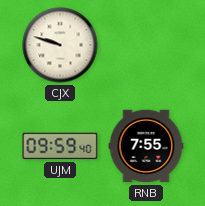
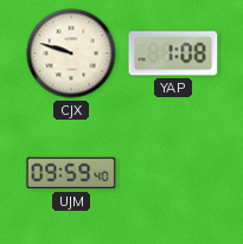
YAP: none -> 1:08 (173, 53)
RNB: 7:55 -> none (146, 146)
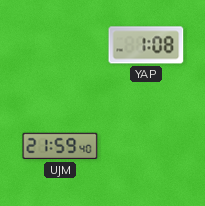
CJX: 9:48 -> none (71, 53)
UJM: 09:59 -> 21:59 (60, 146)
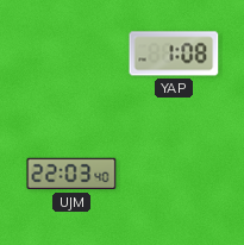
UJM: 21:59 -> 22:03 (71, 174)
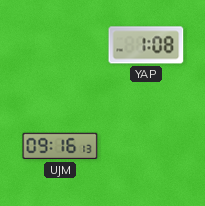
UJM: 22:03 -> 09:16 (60, 146)
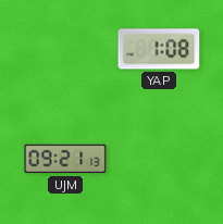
UJM: 09:16 -> 09:21 (65, 159)
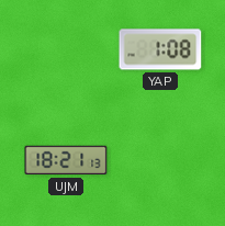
UJM: 09:21 -> 18:21 (66, 160)
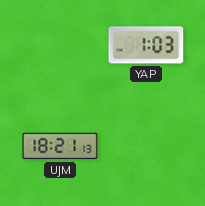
YAP: 1:08 -> 1:03 (146, 45)
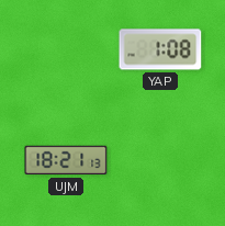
YAP: 1:03 -> 1:08 (160, 49)
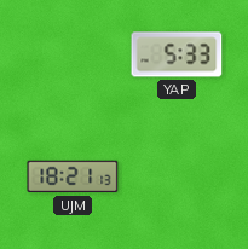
YAP: 1:08 -> 5:33 (177, 54)
